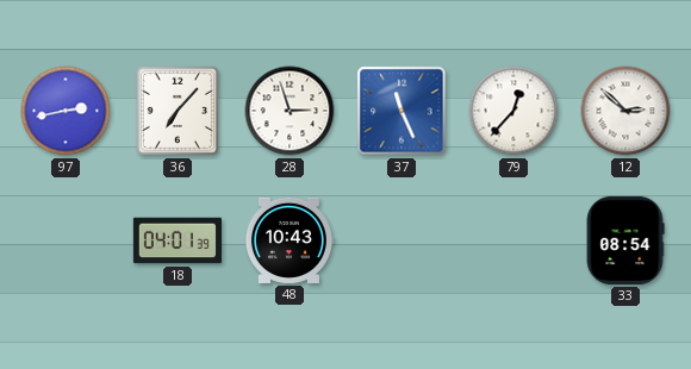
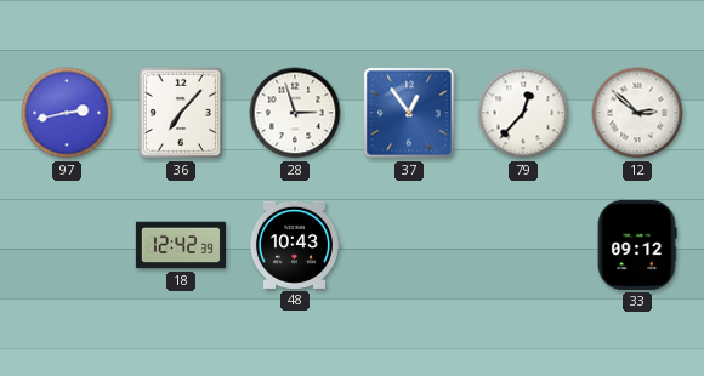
37: 11:26 -> 12:54 (409, 113)
18: 04:01 -> 12:42 (180, 245)
33: 08:54 -> 09:12 (637, 245)
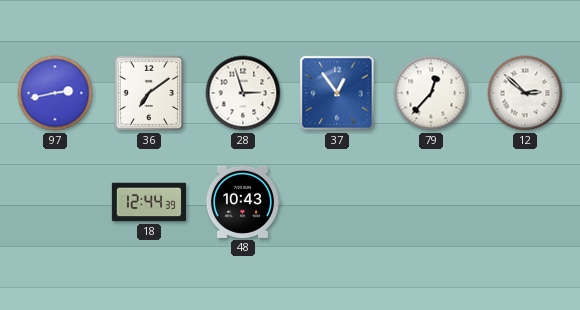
36: 7:07 -> 7:09 (149, 93)
18: 12:42 -> 12:44 (148, 202)
33: 09:12 -> none (637, 245)
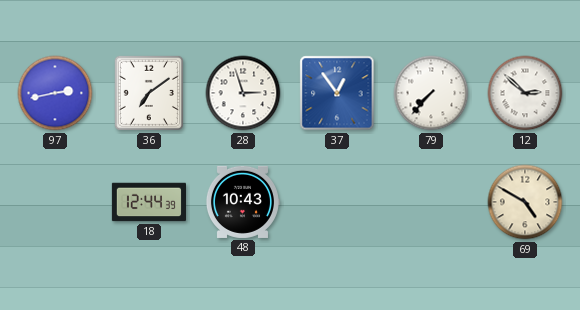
79: 12:37 -> 7:37 (431, 93)
69: none -> 4:50 (525, 202)
